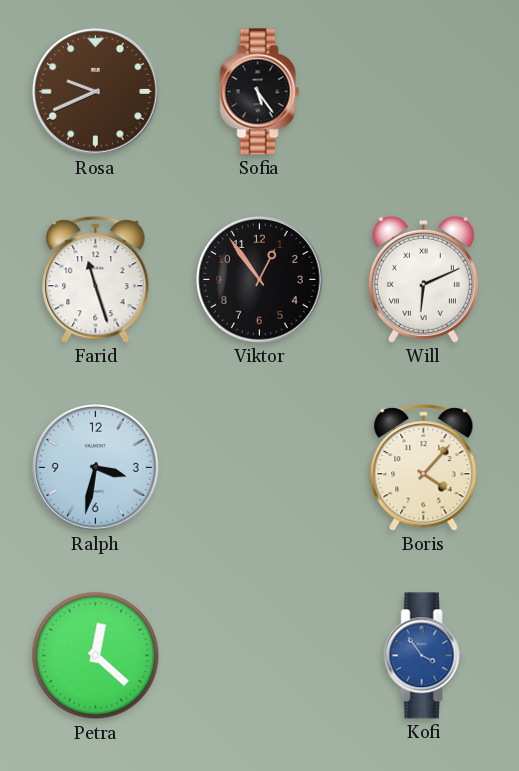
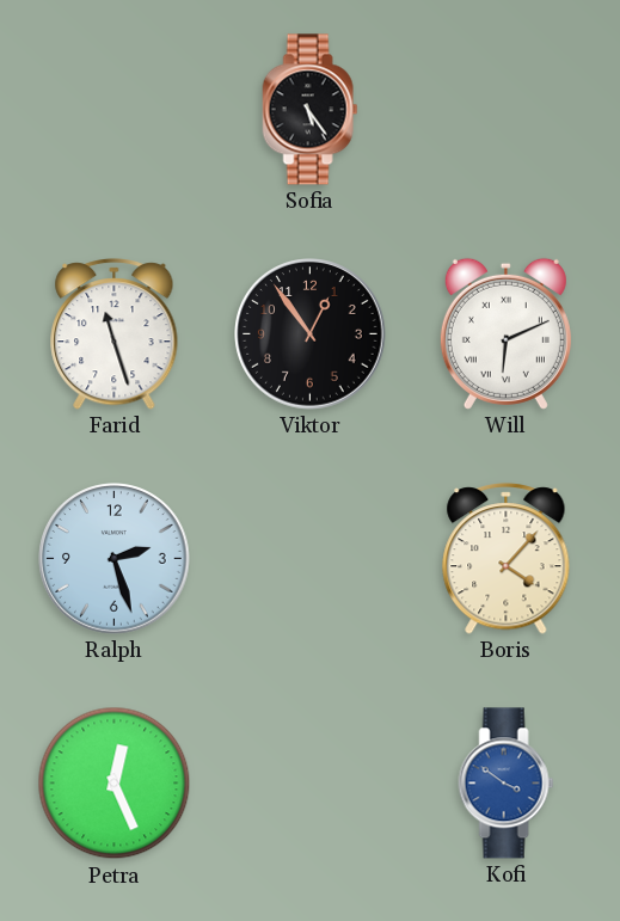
Rosa: 9:41 -> none (96, 92)
Ralph: 3:32 -> 2:27 (115, 559)
Petra: 12:22 -> 12:26 (115, 784)
Kofi: 3:54 -> 3:51 (507, 784)
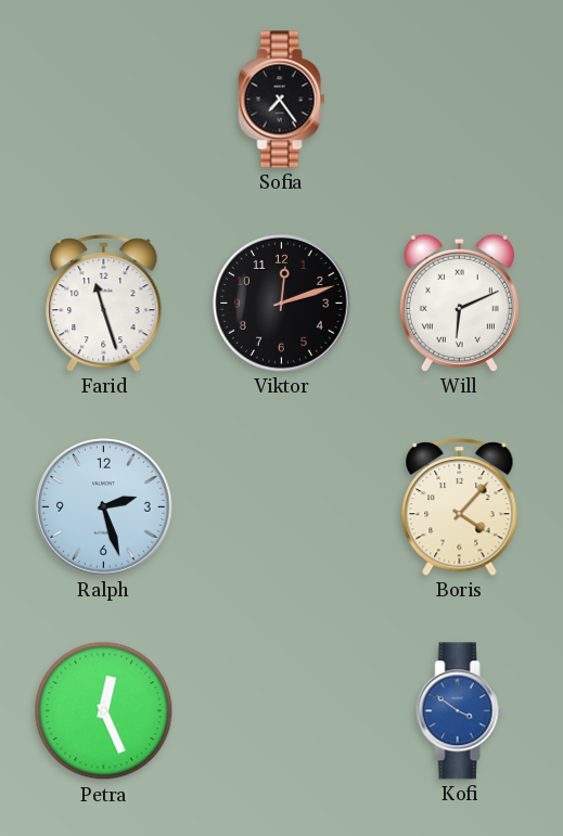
Sofia: 5:24 -> 7:24 (282, 100)
Viktor: 12:54 -> 12:12 (282, 304)
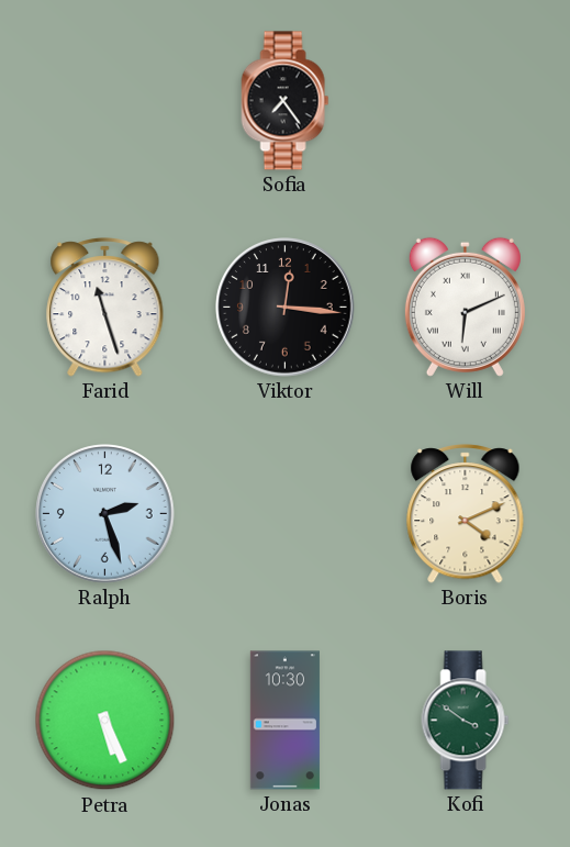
Viktor: 12:12 -> 12:16 (286, 308)
Boris: 4:07 -> 4:11 (466, 514)
Petra: 12:26 -> 5:26 (105, 721)
Jonas: none -> 10:30 (284, 721)
Kofi dial: blue -> green (466, 721)
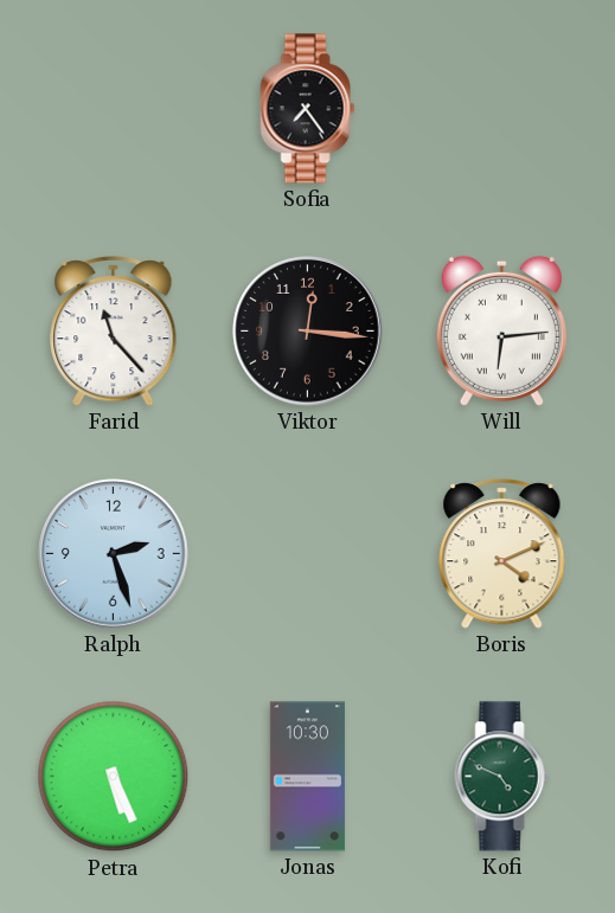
Farid: 11:27 -> 11:23 (114, 332)
Will: 6:11 -> 6:14 (501, 330)
Kofi: 3:51 -> 4:49 (502, 777)
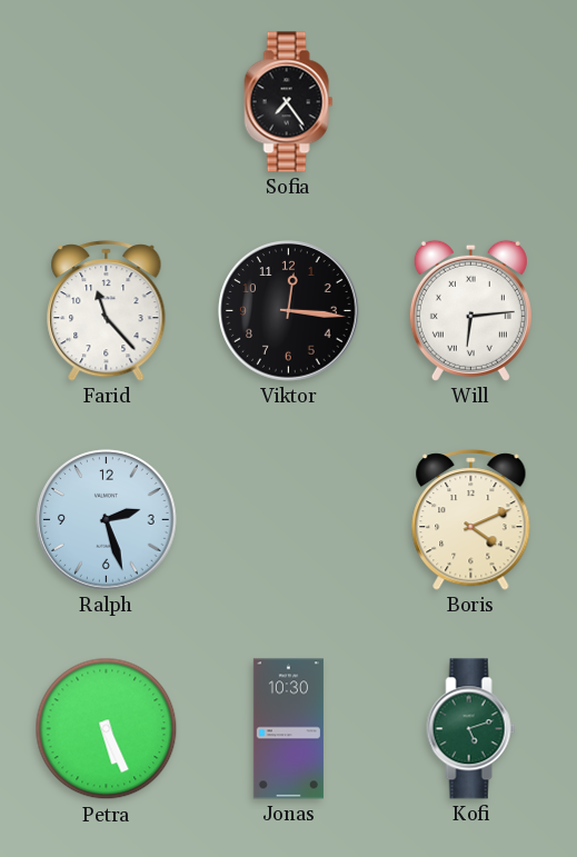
Kofi: 4:49 -> 5:12 (471, 729)
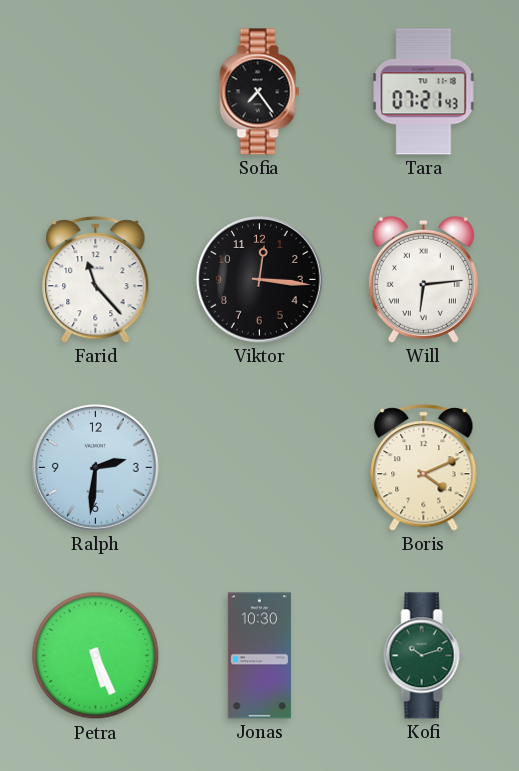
Tara: none -> 07:21 (424, 92)
Ralph: 2:27 -> 2:31 (96, 468)
Kofi: 5:12 -> 10:12 (424, 656)
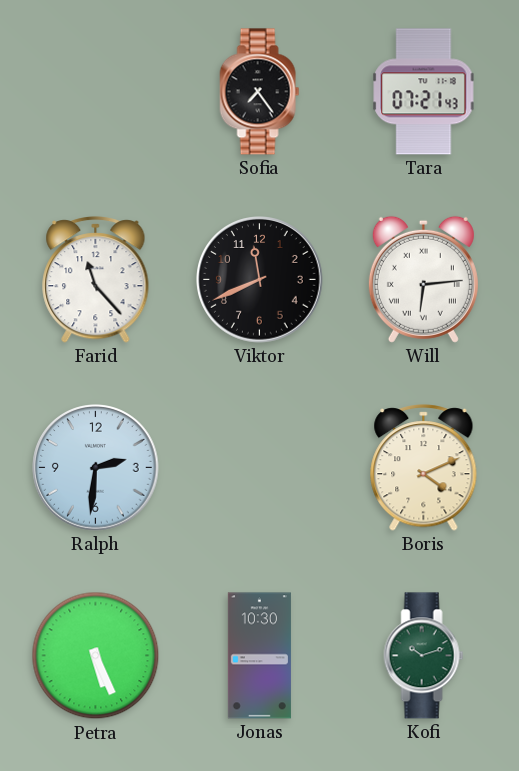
Viktor: 12:16 -> 11:41 (260, 280)
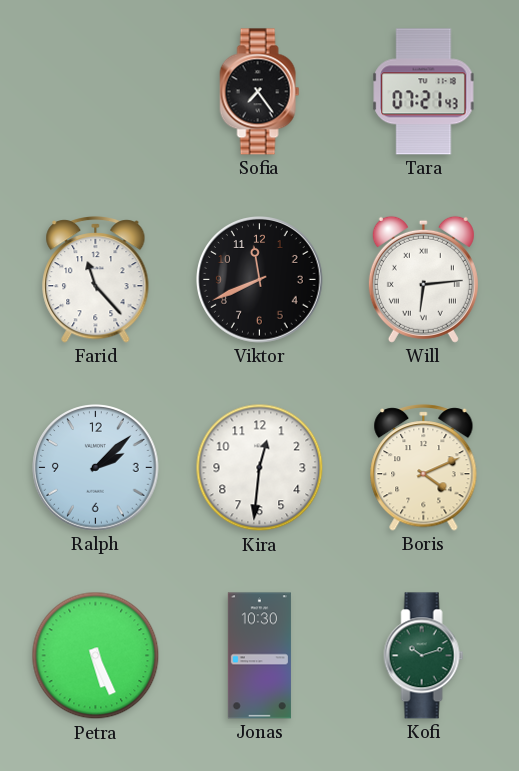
Ralph: 2:31 -> 2:08 (96, 468)
Kira: none -> 12:31 (260, 468)
